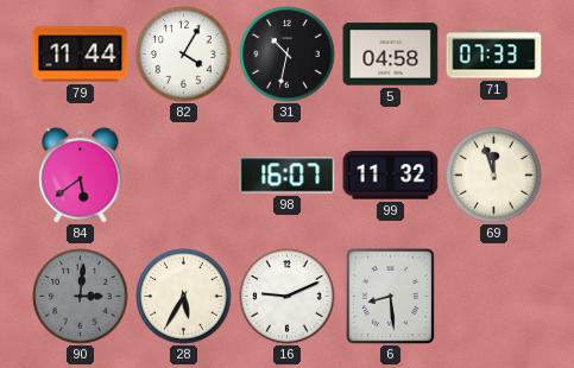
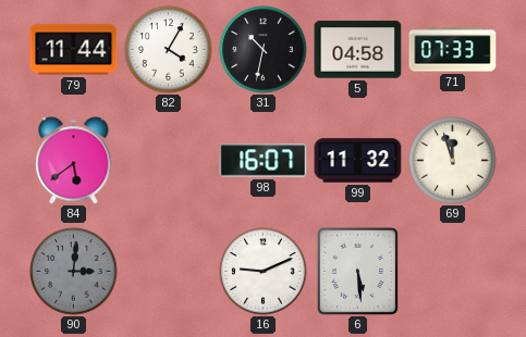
28: 5:35 -> none (184, 297)
6: 8:29 -> 5:29 (357, 271)
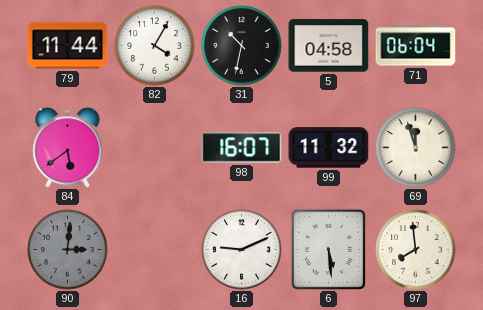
71: 07:33 -> 06:04 (416, 46)
97: none -> 7:59 (416, 250)
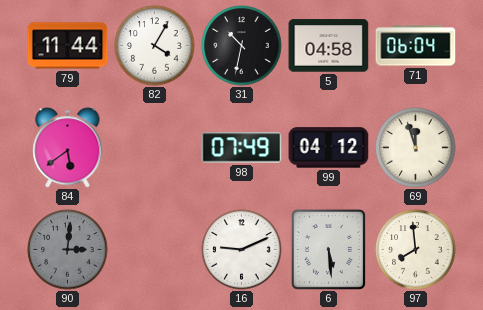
98: 16:07 -> 07:49 (242, 148)
99: 11:32 -> 04:12 (329, 148)
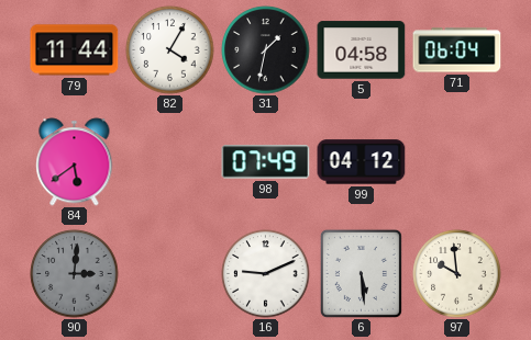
31: 10:32 -> 1:32 (266, 50)
69: 11:57 -> none (416, 148)
97: 7:59 -> 9:59 (457, 274)
